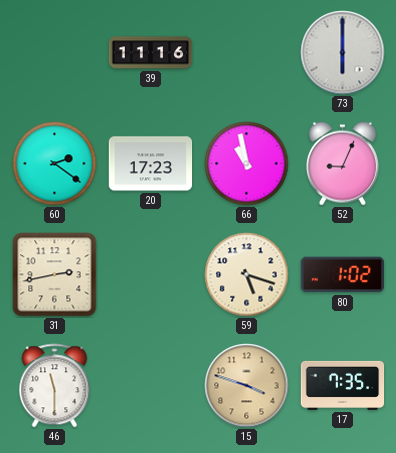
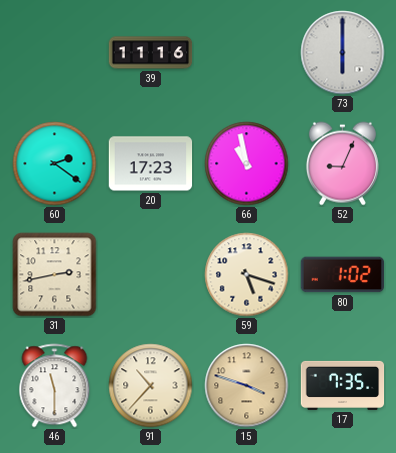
91: none -> 10:37 (151, 386)
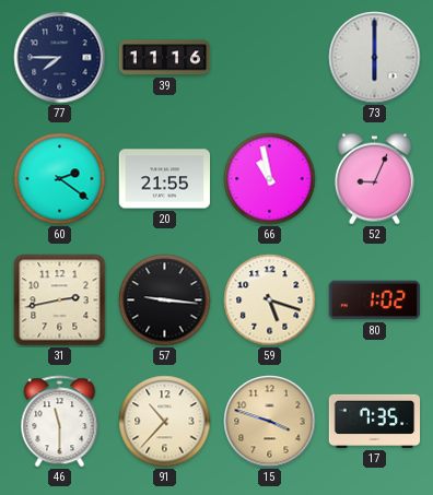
77: none -> 7:45 (60, 58)
20: 17:23 -> 21:55 (165, 179)
57: none -> 9:16 (165, 300)
